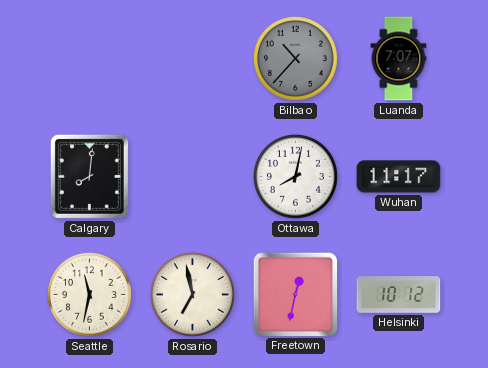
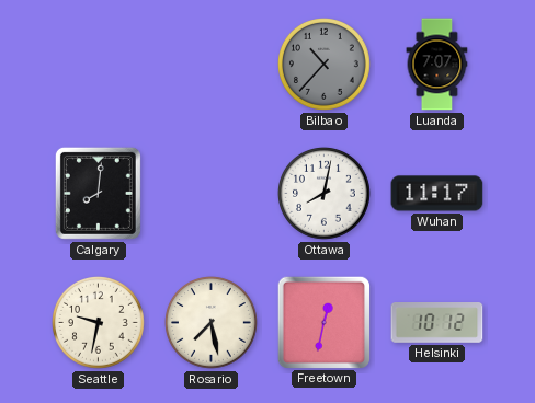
Seattle: 11:32 -> 9:32 (99, 323)
Rosario: 6:58 -> 7:28 (212, 323)
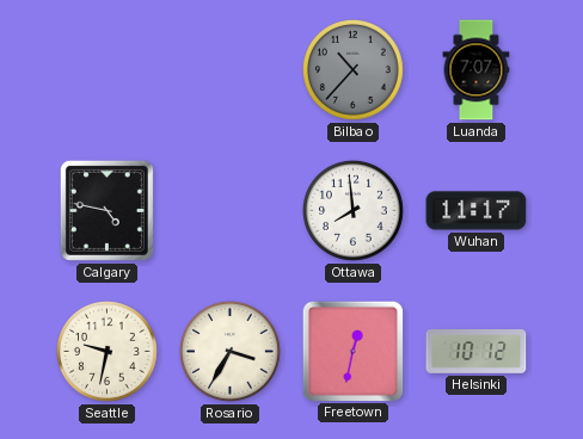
Calgary: 8:01 -> 4:47 (106, 210)
Ottawa: 8:02 -> 7:59 (354, 211)
Rosario: 7:28 -> 3:35 (231, 352)
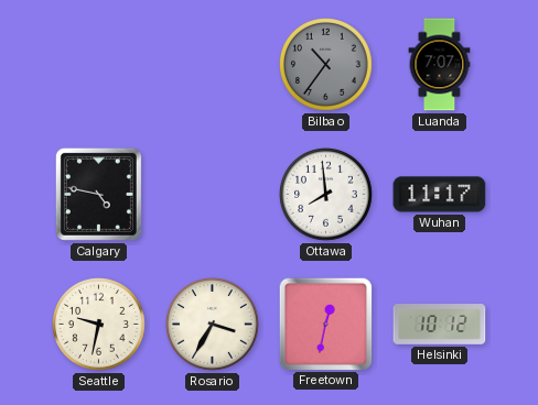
Bilbao: 10:37 -> 10:36 (326, 65)
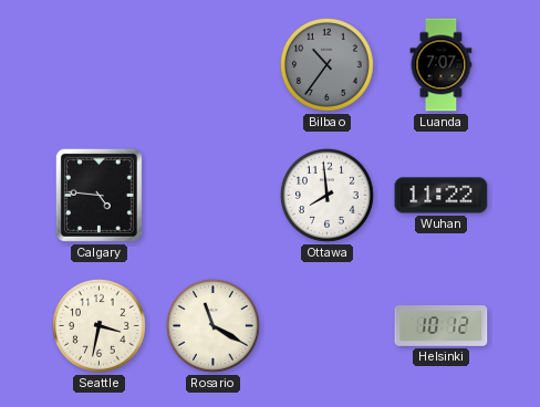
Calgary: 4:47 -> 4:46 (98, 195)
Wuhan: 11:17 -> 11:22 (442, 196)
Seattle: 9:32 -> 3:32 (100, 326)
Rosario: 3:35 -> 11:20 (214, 326)
Freetown: 12:32 -> none (325, 324)
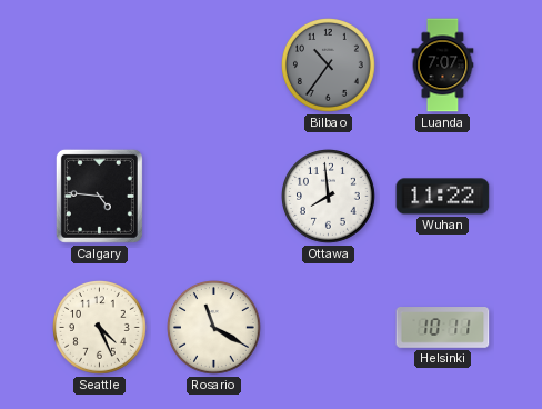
Seattle: 3:32 -> 4:26 (100, 328)
Helsinki: 10:12 -> 10:11 (443, 328)
